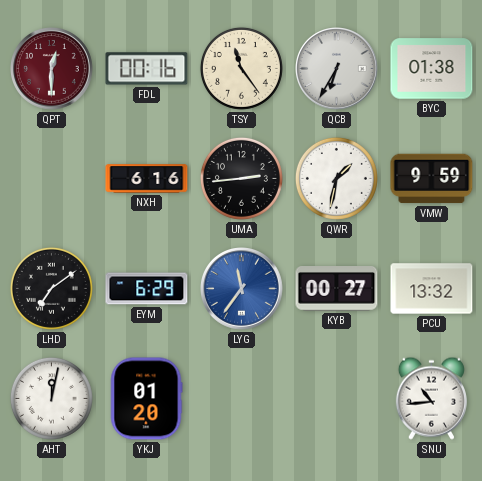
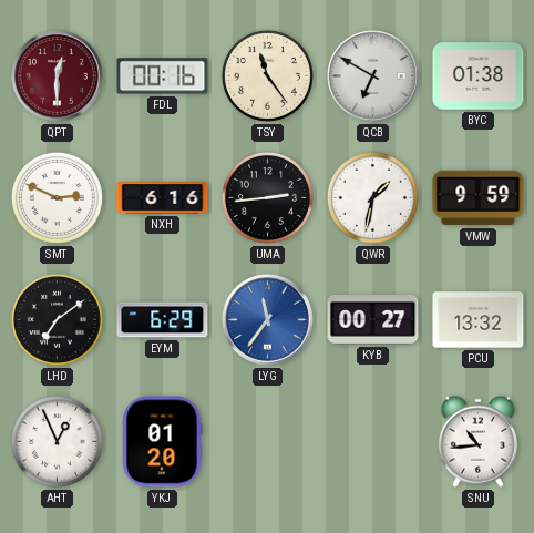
QCB: 6:35 -> 6:50 (373, 76)
SMT: none -> 2:49 (57, 197)
AHT: 12:02 -> 12:56 (57, 441)
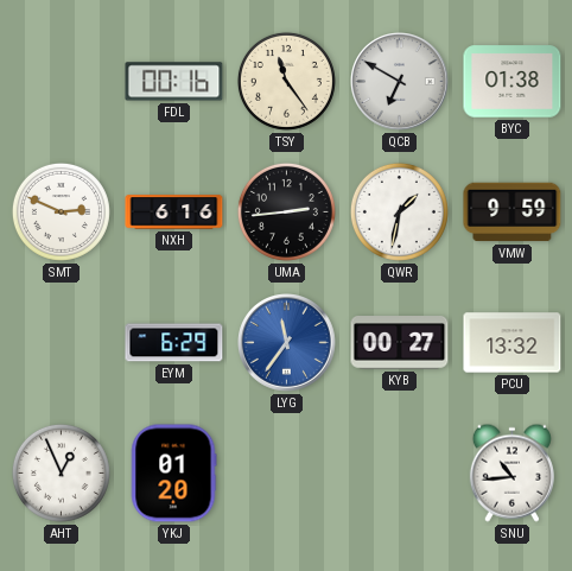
QPT: 12:30 -> none (58, 76)
LHD: 7:09 -> none (57, 319)
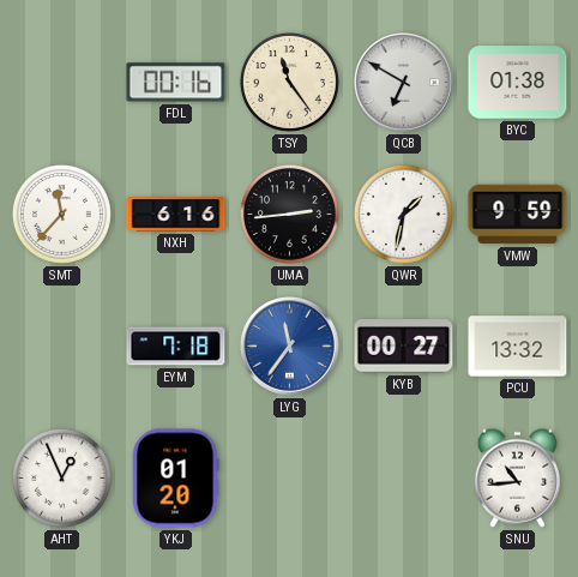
SMT: 2:49 -> 11:37 (61, 214)
EYM: 6:29 -> 7:18 (176, 347)
